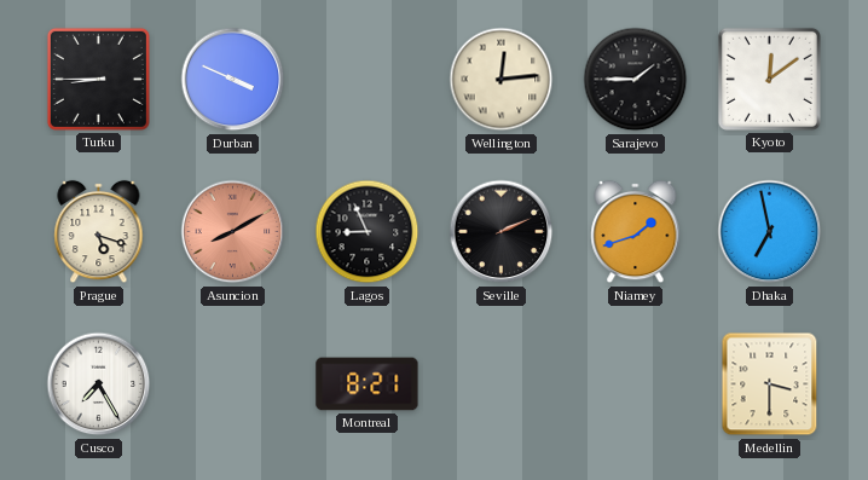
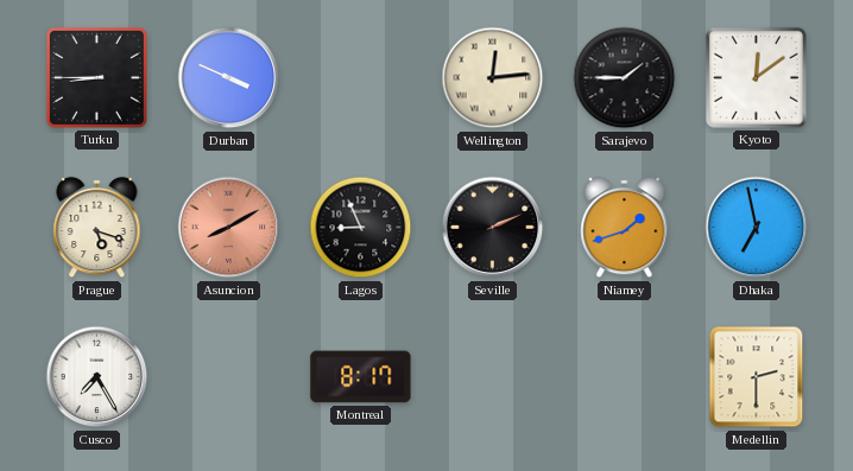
Montreal: 8:21 -> 8:17 (361, 377)
Medellin: 3:30 -> 2:30 (757, 377)
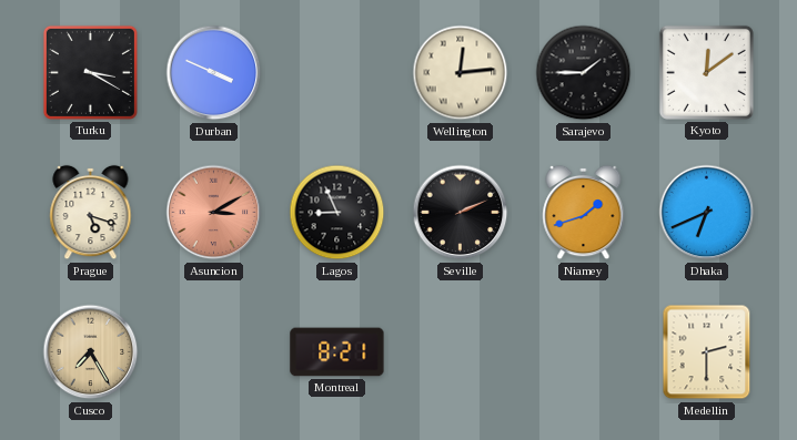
Turku: 8:45 -> 3:20 (90, 72)
Asuncion: 8:10 -> 3:10 (214, 213)
Dhaka: 6:58 -> 6:41 (707, 213)
Cusco dial: white -> champagne (91, 352)
Montreal: 8:17 -> 8:21 (337, 352)
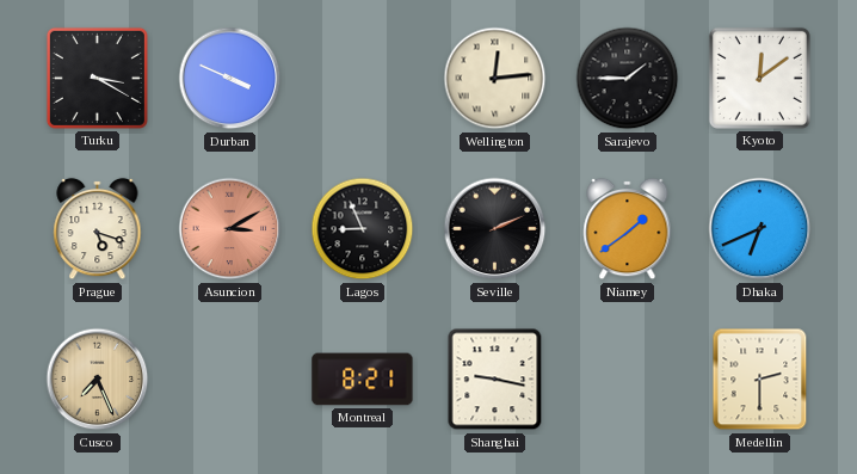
Niamey: 1:42 -> 1:39 (628, 229)
Cusco: 7:25 -> 7:26 (98, 380)
Shanghai: none -> 9:17 (495, 380)
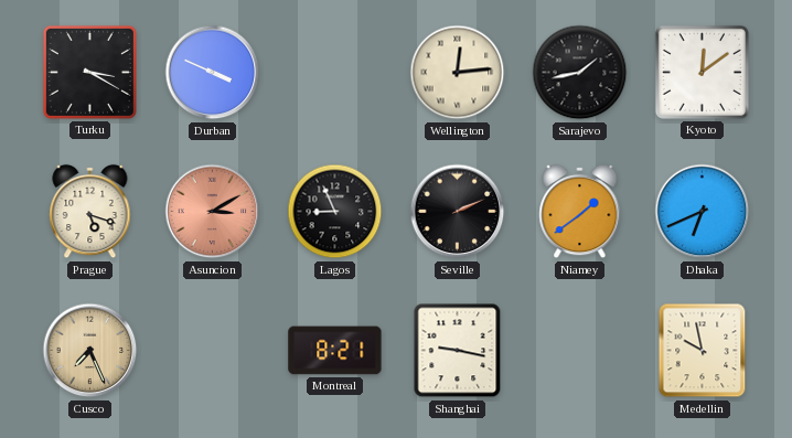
Sarajevo: 1:45 -> 1:43 (580, 73)
Medellin: 2:30 -> 9:58 (703, 351)
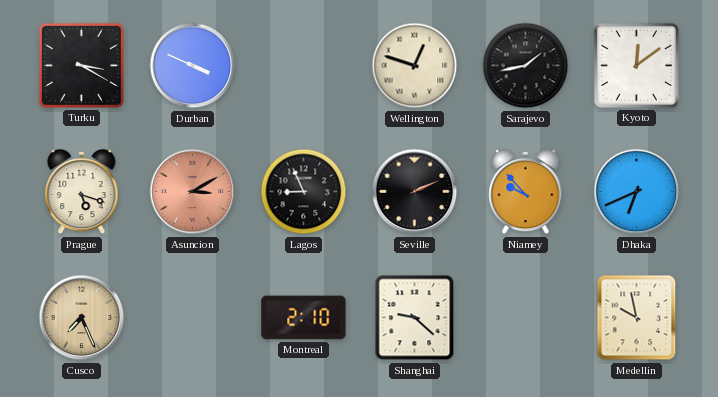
Wellington: 12:14 -> 12:48 (415, 66)
Niamey: 1:39 -> 9:53 (526, 192)
Montreal: 8:21 -> 2:10 (304, 318)
Shanghai: 9:17 -> 9:22 (415, 318)
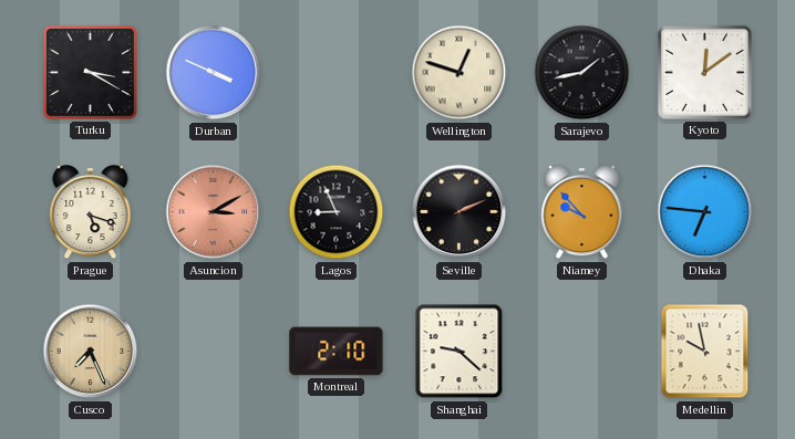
Dhaka: 6:41 -> 6:46 (705, 212)
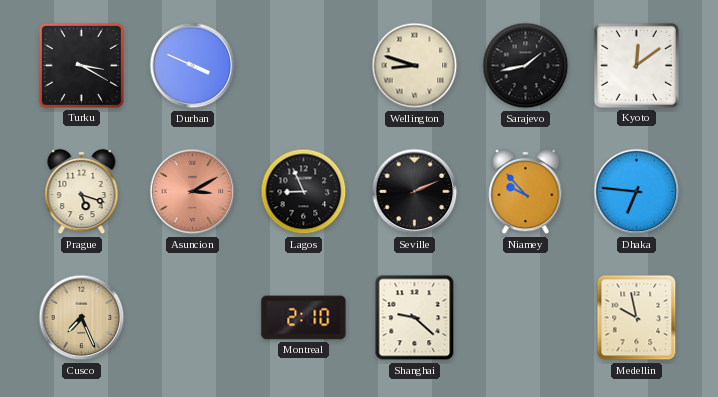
Wellington: 12:48 -> 8:48 (415, 66)
